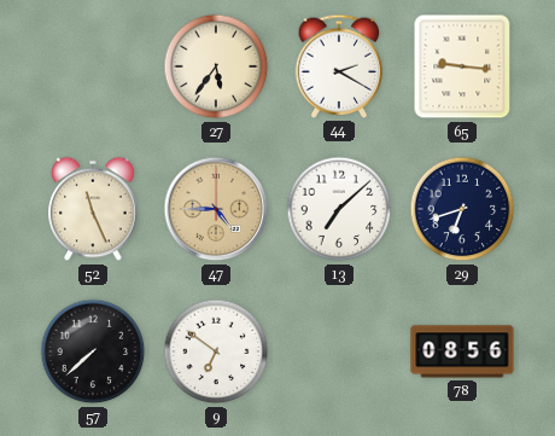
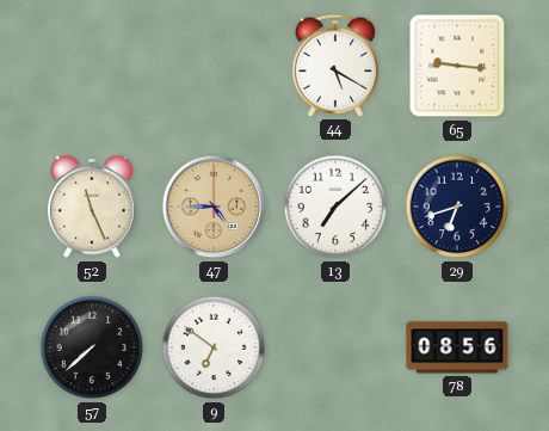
27: 5:36 -> none (216, 66)
44: 2:20 -> 5:20 (335, 66)
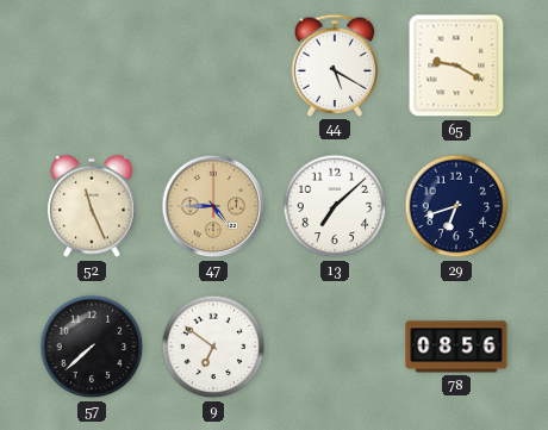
65: 9:16 -> 9:20 (456, 66)
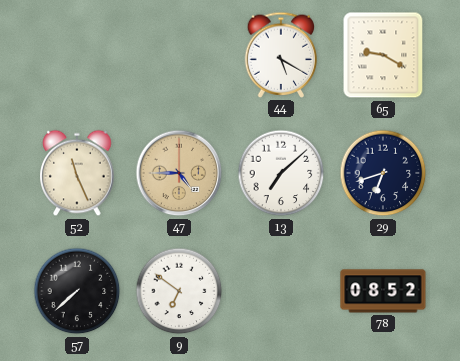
78: 08:56 -> 08:52 (383, 291)
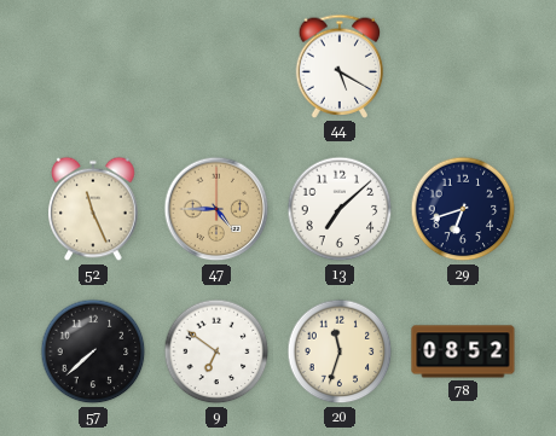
65: 9:20 -> none (383, 55)
20: none -> 11:33 (340, 351)
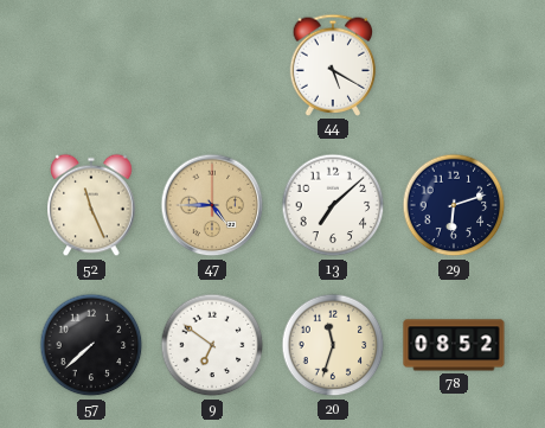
29: 6:42 -> 6:12 (454, 205)
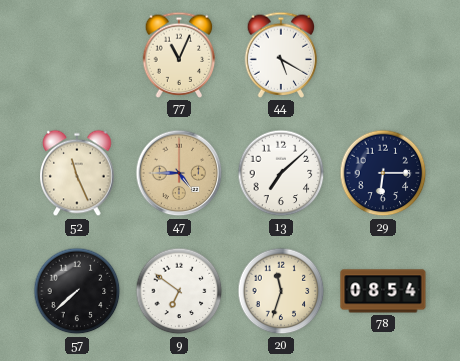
77: none -> 11:04 (179, 55)
29: 6:12 -> 6:15 (383, 173)
78: 08:52 -> 08:54 (383, 291)
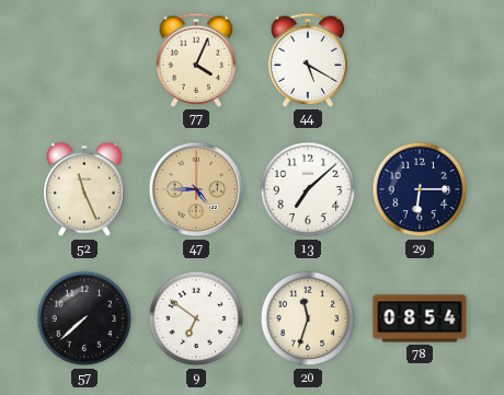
77: 11:04 -> 4:04 (196, 60)
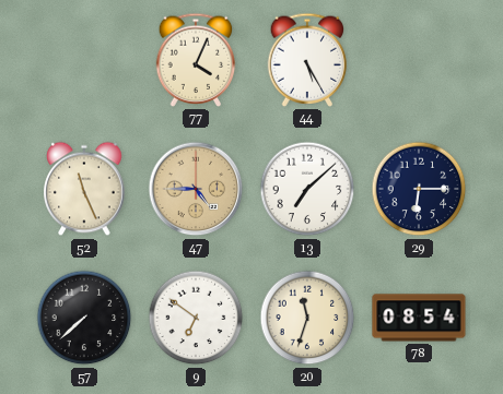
44: 5:20 -> 5:25 (307, 60)
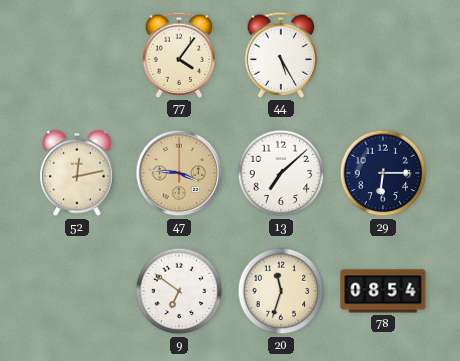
77: 4:04 -> 4:06 (179, 55)
52: 11:26 -> 12:13 (77, 173)
47: 4:45 -> 3:46 (179, 173)
57: 7:38 -> none (84, 318)
